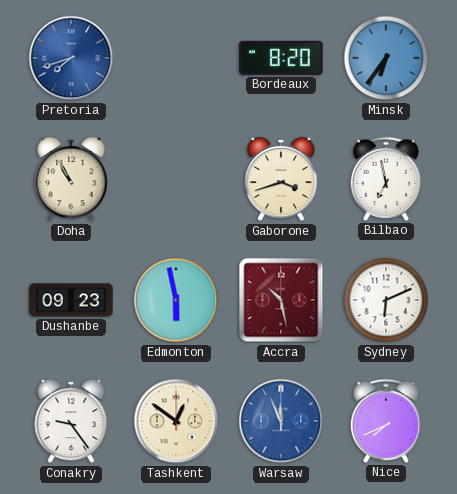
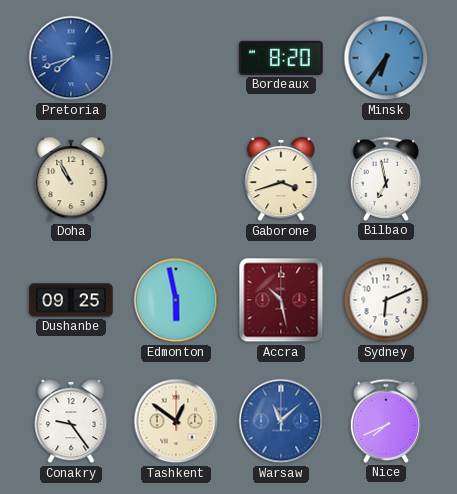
Dushanbe: 09:23 -> 09:25 (71, 300)
Warsaw: 11:56 -> 11:08 (281, 421)
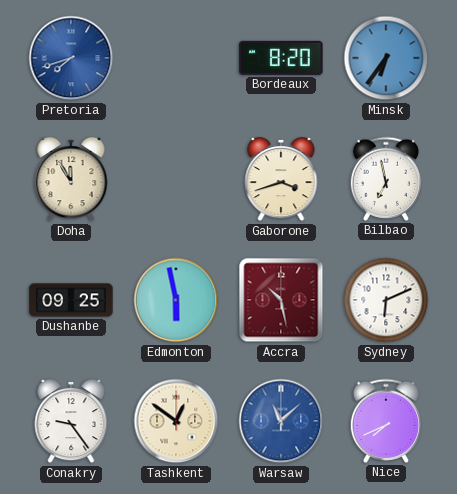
Doha: 10:55 -> 11:55 (71, 179)
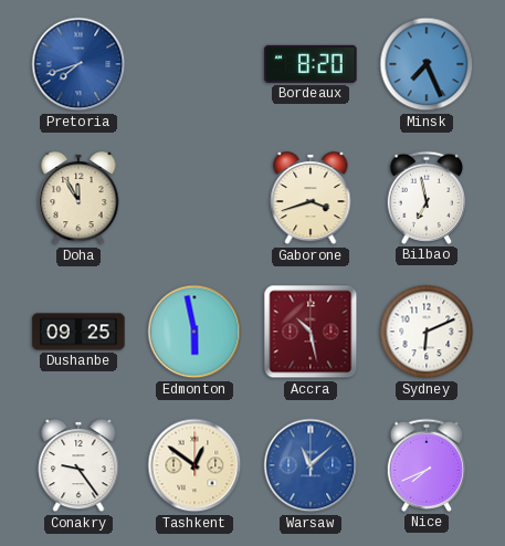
Minsk: 6:36 -> 7:26 (427, 64)
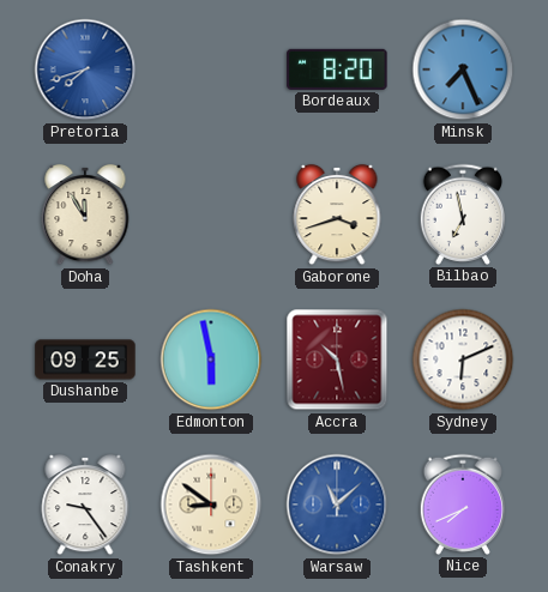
Tashkent: 12:51 -> 8:51 (211, 505)
